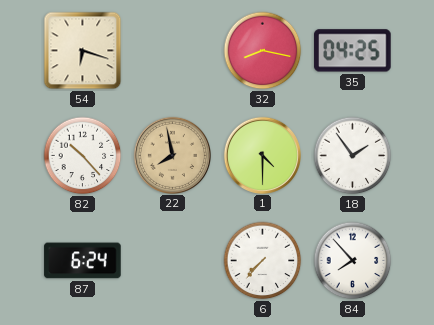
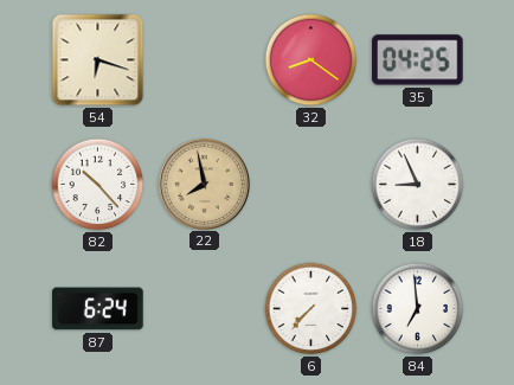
32: 8:17 -> 8:21 (311, 60)
1: 4:30 -> none (262, 155)
18: 1:54 -> 8:56 (418, 185)
84: 7:53 -> 6:59 (418, 309)
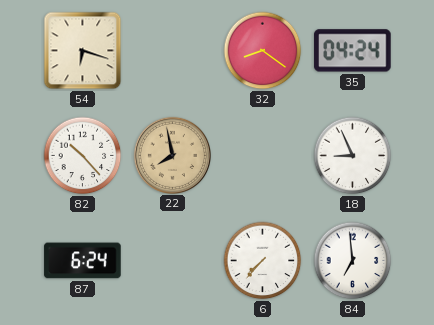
35: 04:25 -> 04:24 (353, 51)
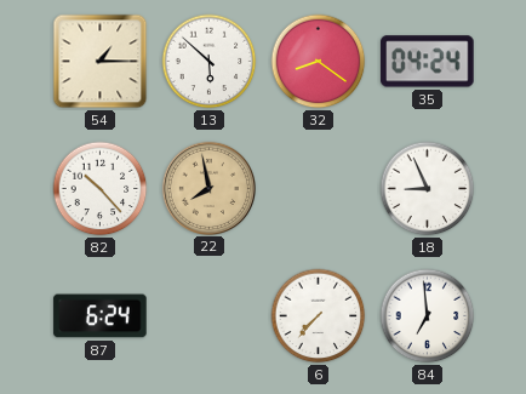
54: 6:18 -> 1:15 (101, 62)
13: none -> 5:52 (210, 62)
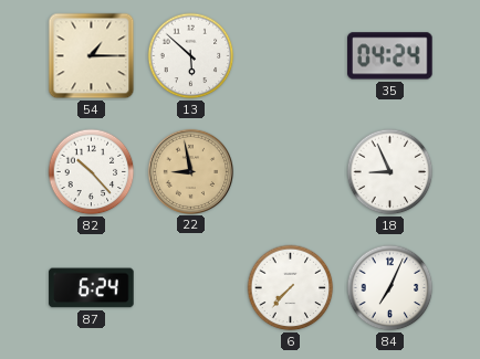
32: 8:21 -> none (319, 62)
22: 7:58 -> 8:58 (190, 171)
84: 6:59 -> 7:04 (390, 288)
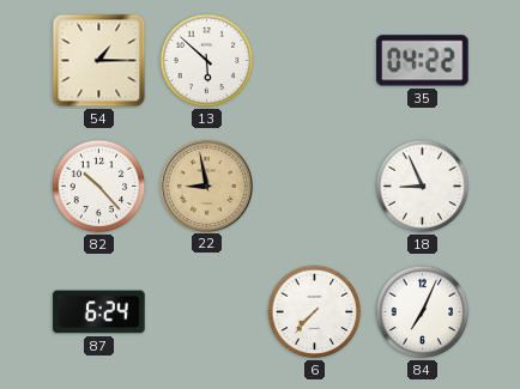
35: 04:24 -> 04:22 (423, 61)
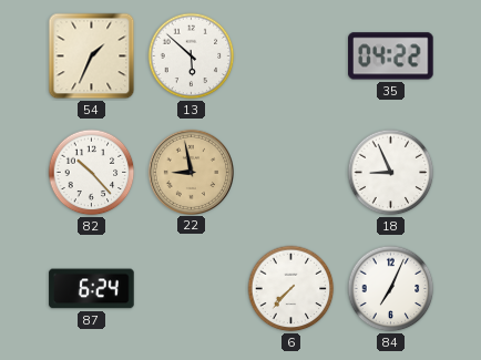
54: 1:15 -> 1:34 (92, 56)
